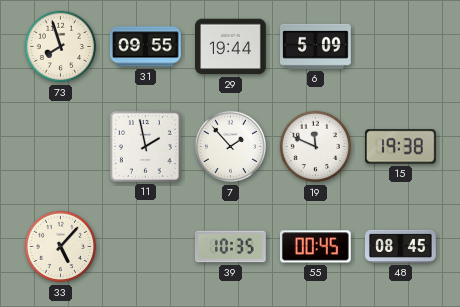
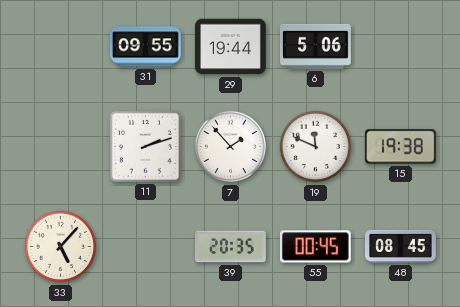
73: 7:57 -> none (61, 47)
6: 5:09 -> 5:06 (316, 46)
11: 1:58 -> 2:12 (145, 146)
39: 10:35 -> 20:35 (231, 247)
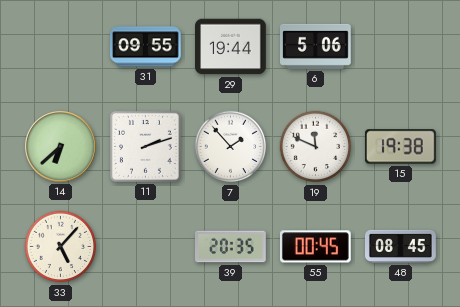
14: none -> 6:38 (61, 147)
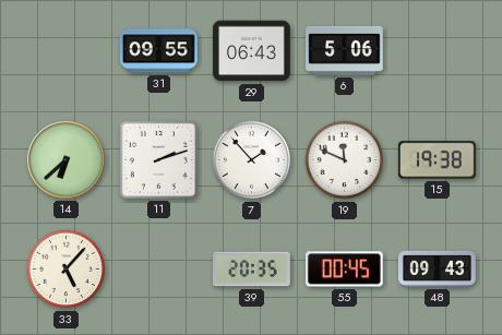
29: 19:44 -> 06:43 (252, 51)
48: 08:45 -> 09:43 (438, 268)
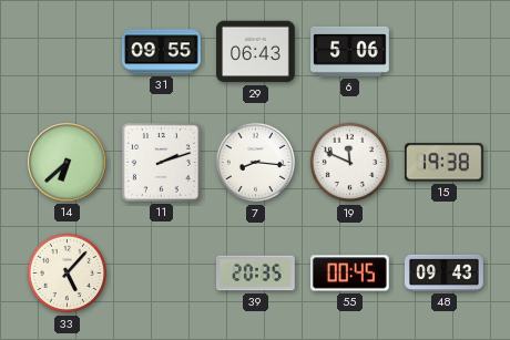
7: 1:53 -> 8:16 (256, 163)
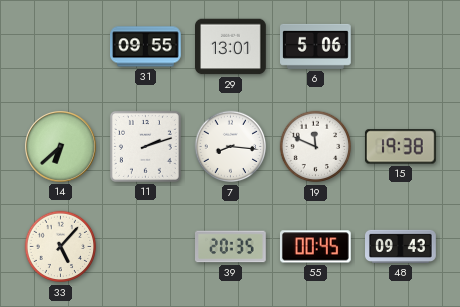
29: 06:43 -> 13:01 (231, 47)
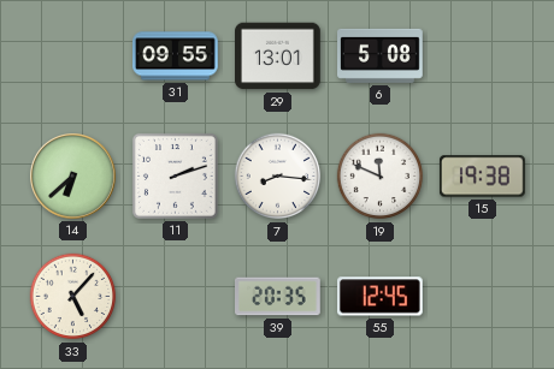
6: 5:06 -> 5:08 (381, 55)
55: 00:45 -> 12:45 (379, 297)
48: 09:43 -> none (401, 246)
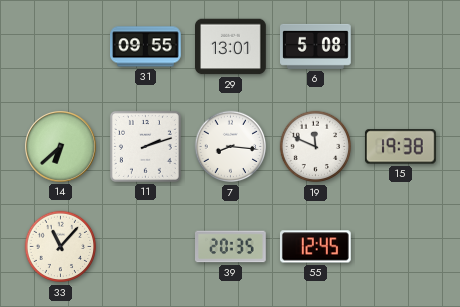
33: 5:07 -> 11:07 (61, 247)
